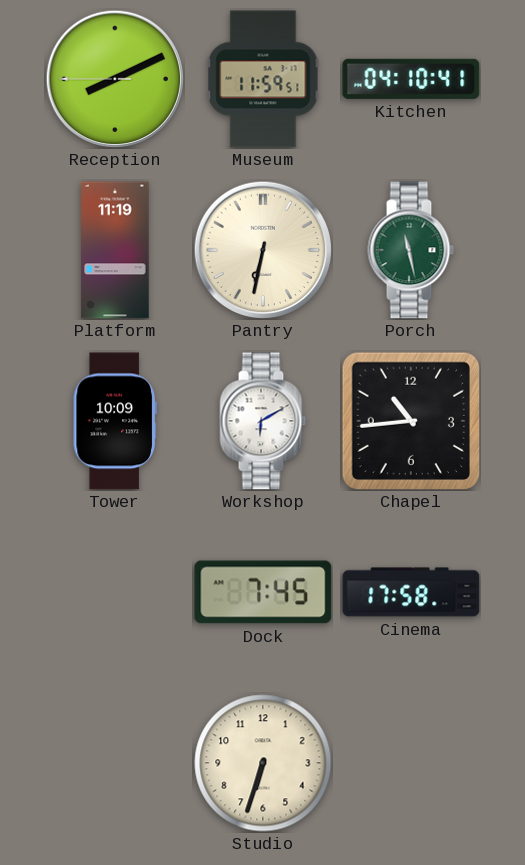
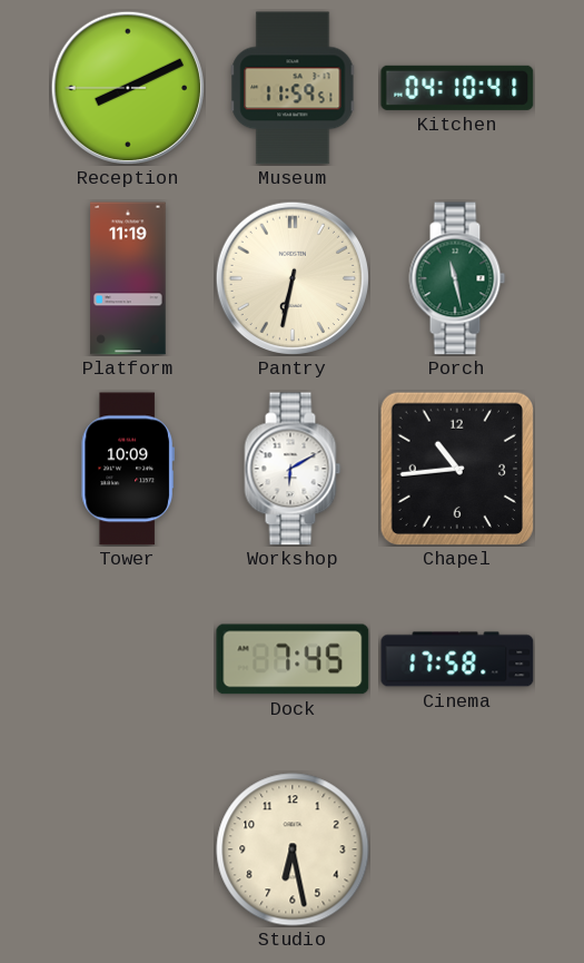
Studio: 6:33 -> 6:28 (293, 849)
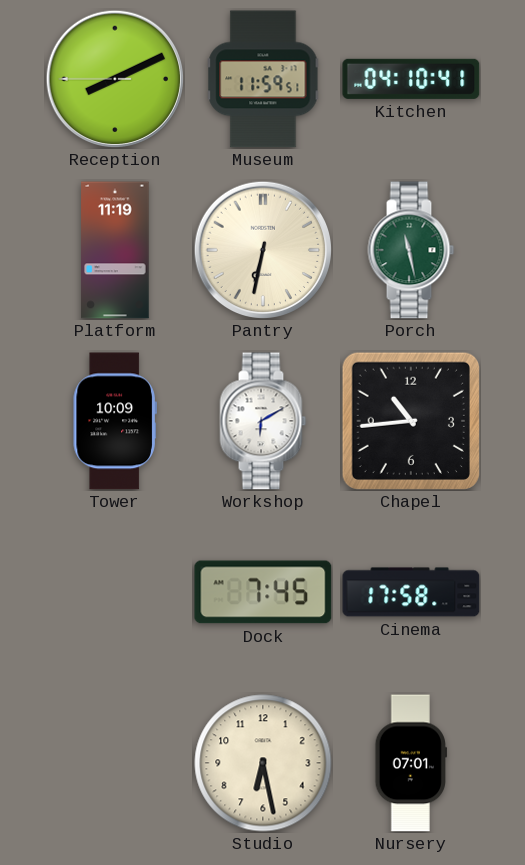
Nursery: none -> 07:01 (410, 763)
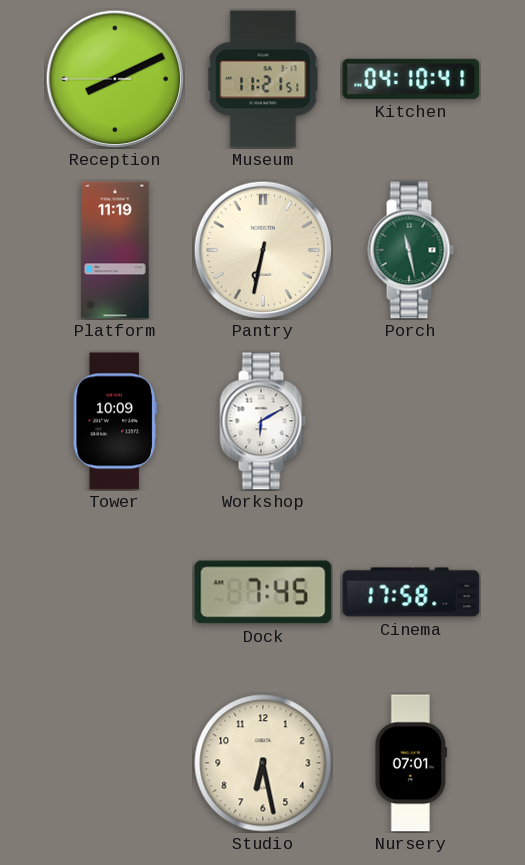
Museum: 11:59 -> 11:21 (263, 79)
Chapel: 10:44 -> none (410, 420)
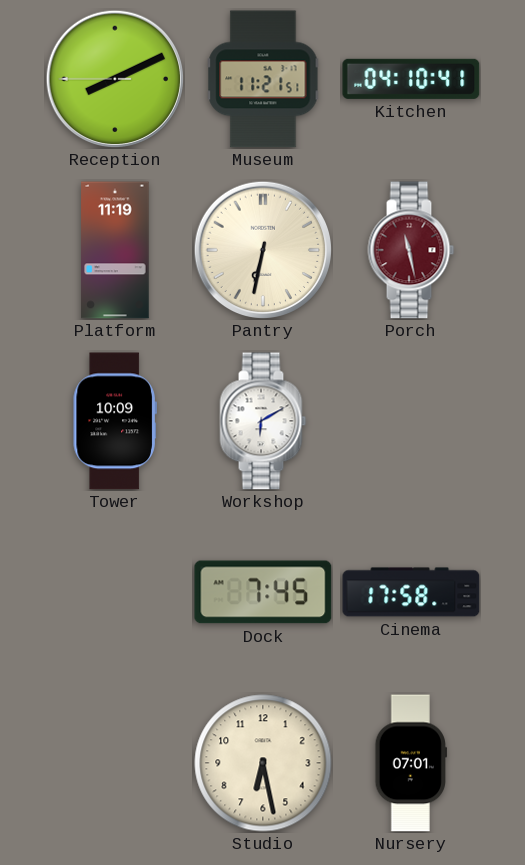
Porch dial: green -> burgundy (411, 250)
